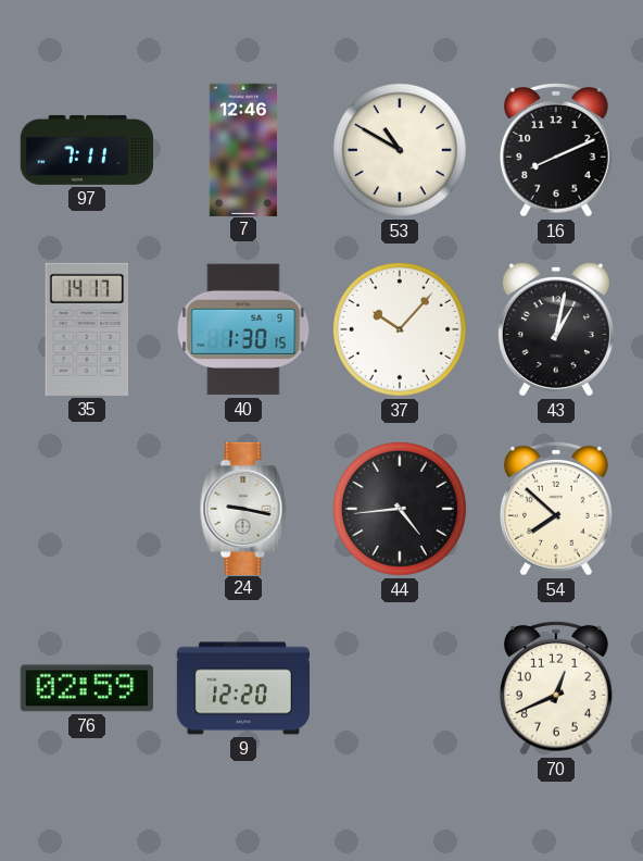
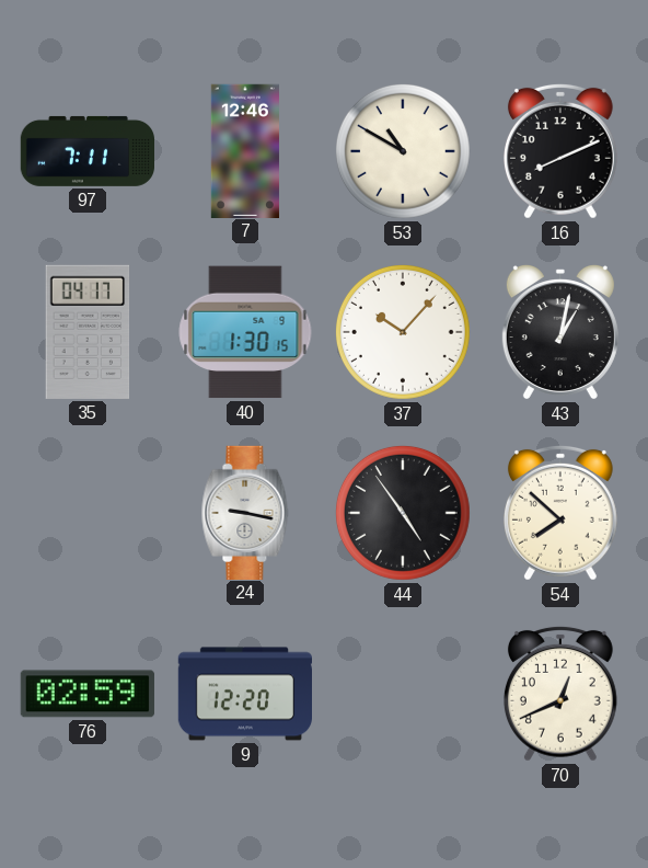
35: 14:17 -> 04:17 (88, 332)
44: 4:44 -> 4:54 (403, 513)
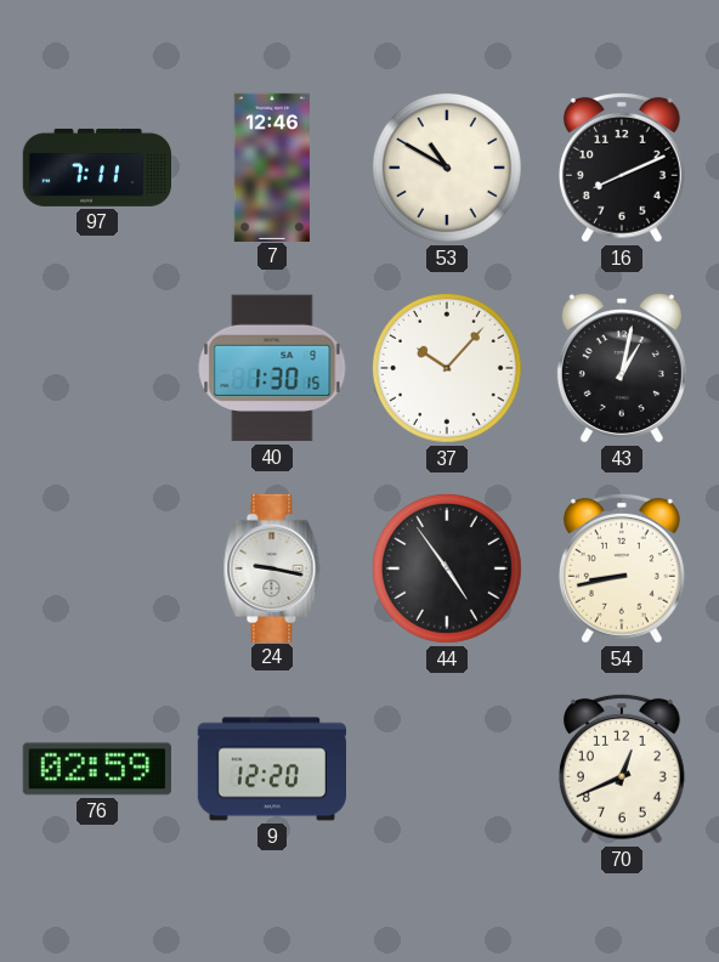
35: 04:17 -> none (88, 332)
54: 7:52 -> 8:43 (622, 568)
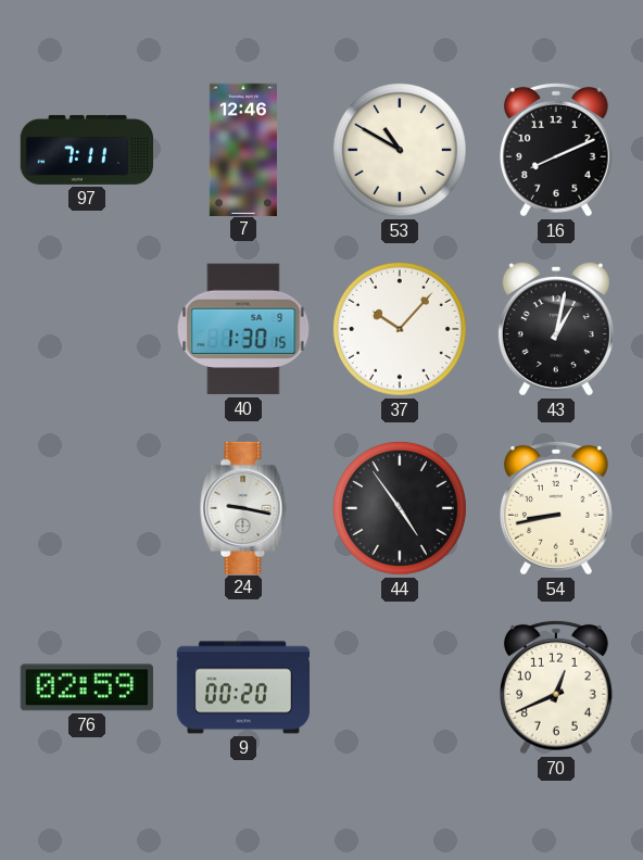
9: 12:20 -> 00:20 (242, 687)
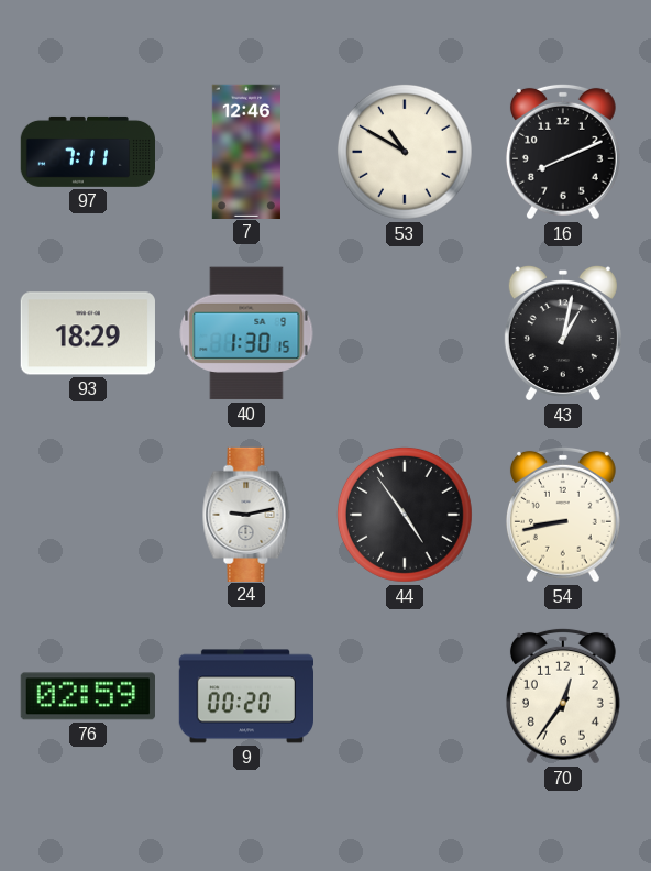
93: none -> 18:29 (88, 333)
37: 10:07 -> none (400, 329)
24: 9:17 -> 9:13 (246, 514)
70: 12:41 -> 12:36 (563, 696)
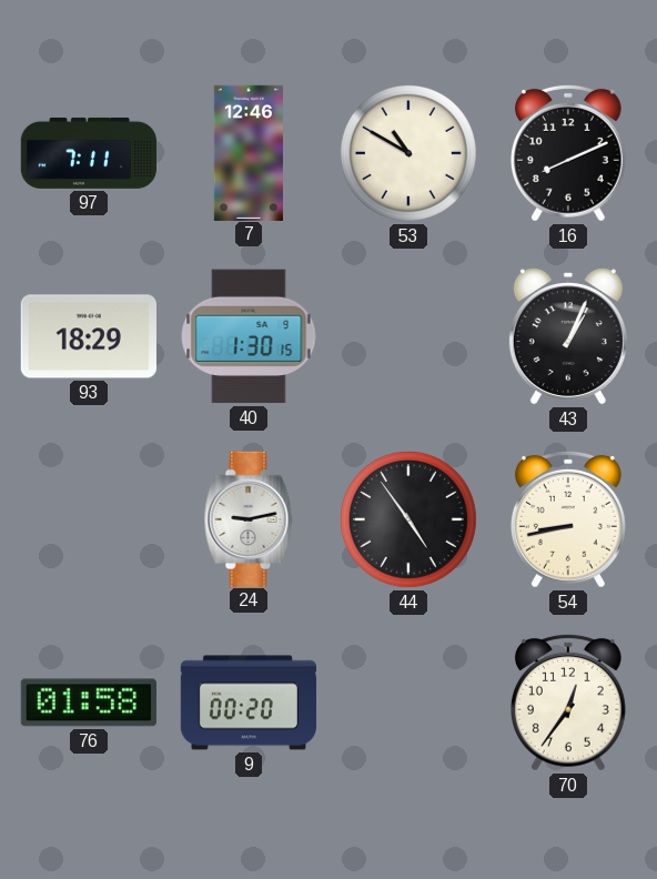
43: 1:02 -> 1:04 (568, 336)
76: 02:59 -> 01:58 (89, 703)
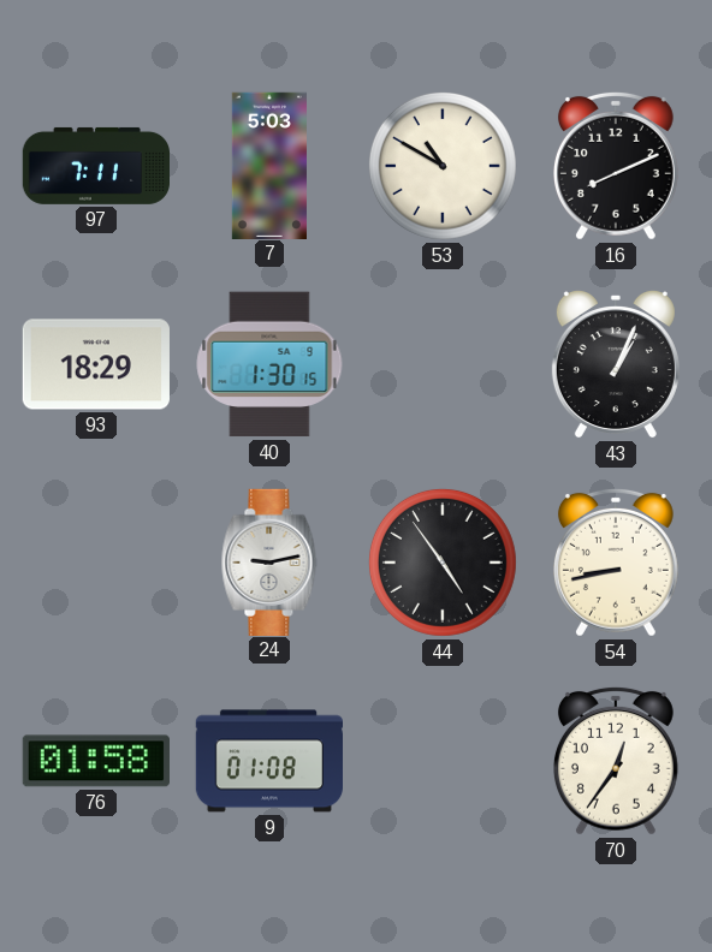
7: 12:46 -> 5:03 (269, 165)
9: 00:20 -> 01:08 (268, 761)
